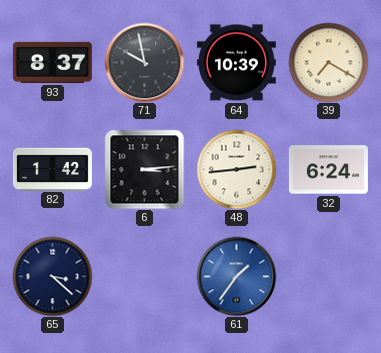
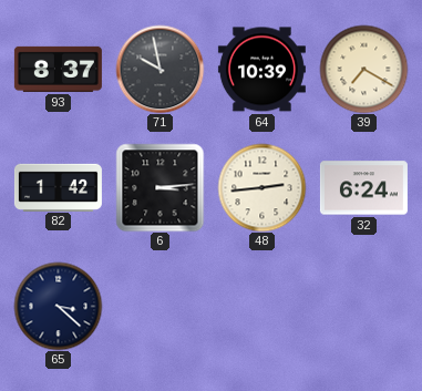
61: 1:36 -> none (236, 276)
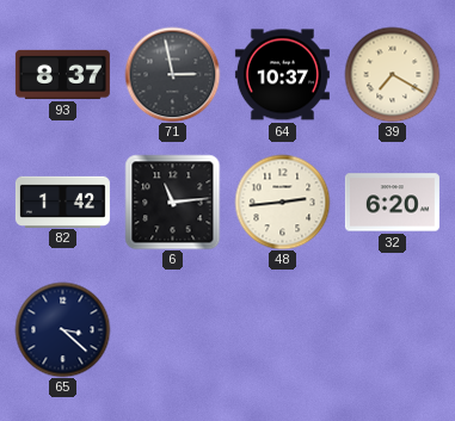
71: 9:58 -> 2:58 (172, 74)
64: 10:39 -> 10:37 (282, 75)
6: 3:14 -> 11:14 (172, 202)
32: 6:24 -> 6:20 (392, 203)
